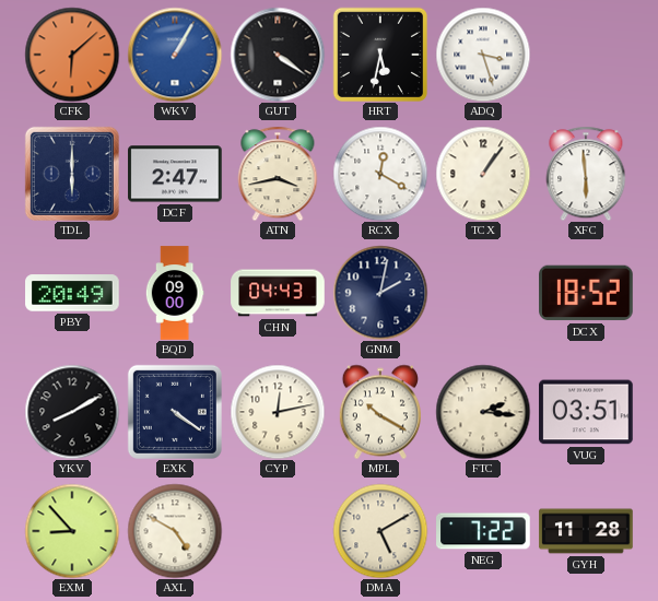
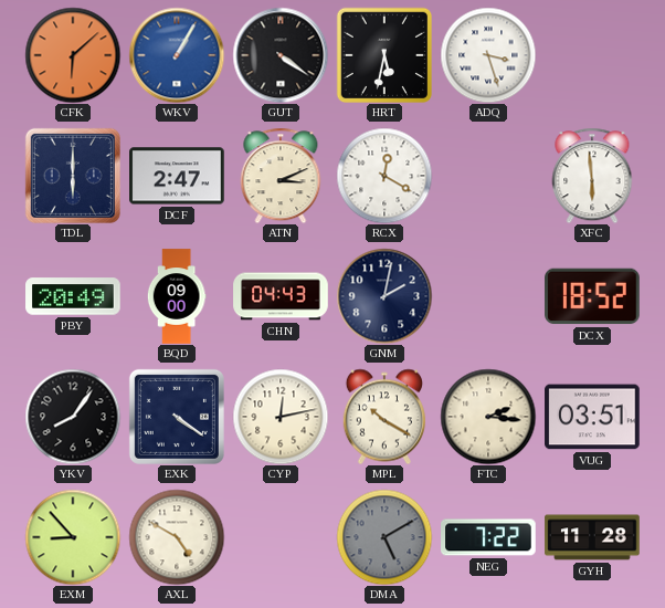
ATN: 3:43 -> 3:11 (281, 176)
TCX: 1:06 -> none (483, 174)
YKV: 8:10 -> 8:06 (73, 417)
DMA dial: cream -> grey (384, 537)
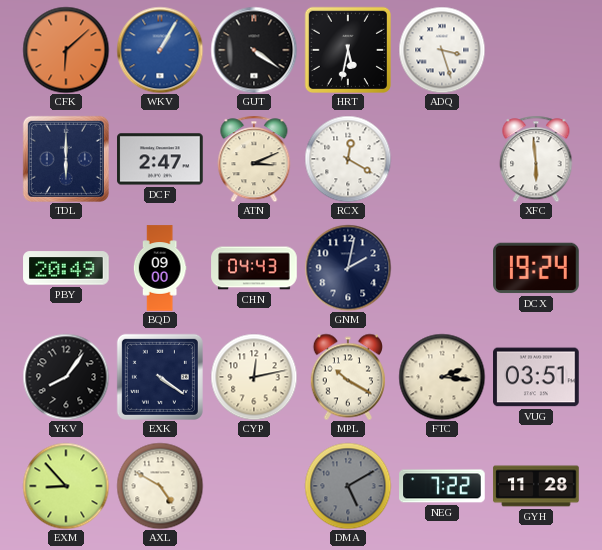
DCX: 18:52 -> 19:24 (536, 268)
